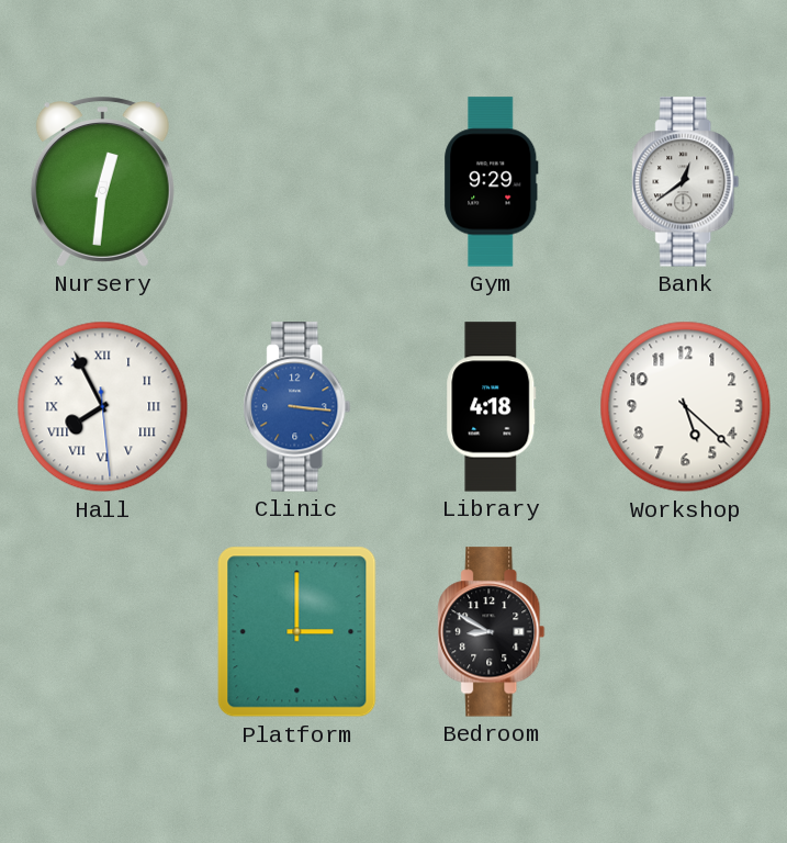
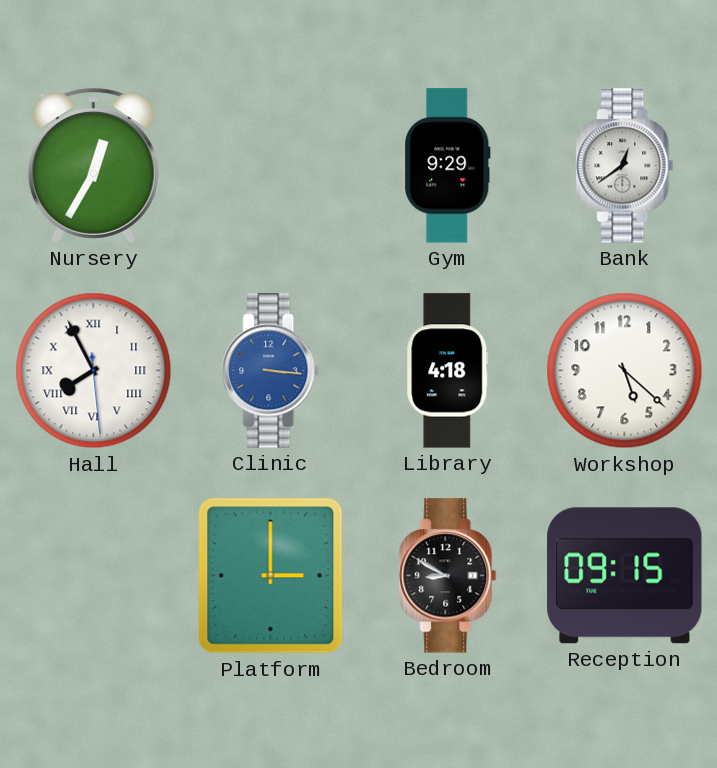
Nursery: 12:31 -> 12:35 (93, 166)
Reception: none -> 09:15 (625, 576)
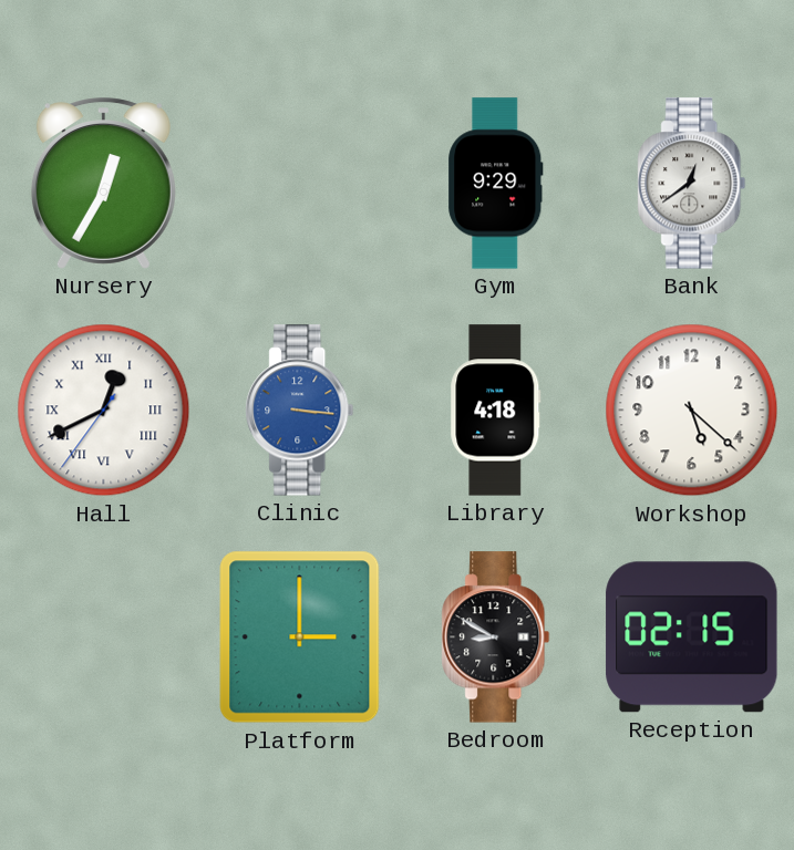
Hall: 7:55 -> 12:40 (104, 411)
Reception: 09:15 -> 02:15 (692, 637)
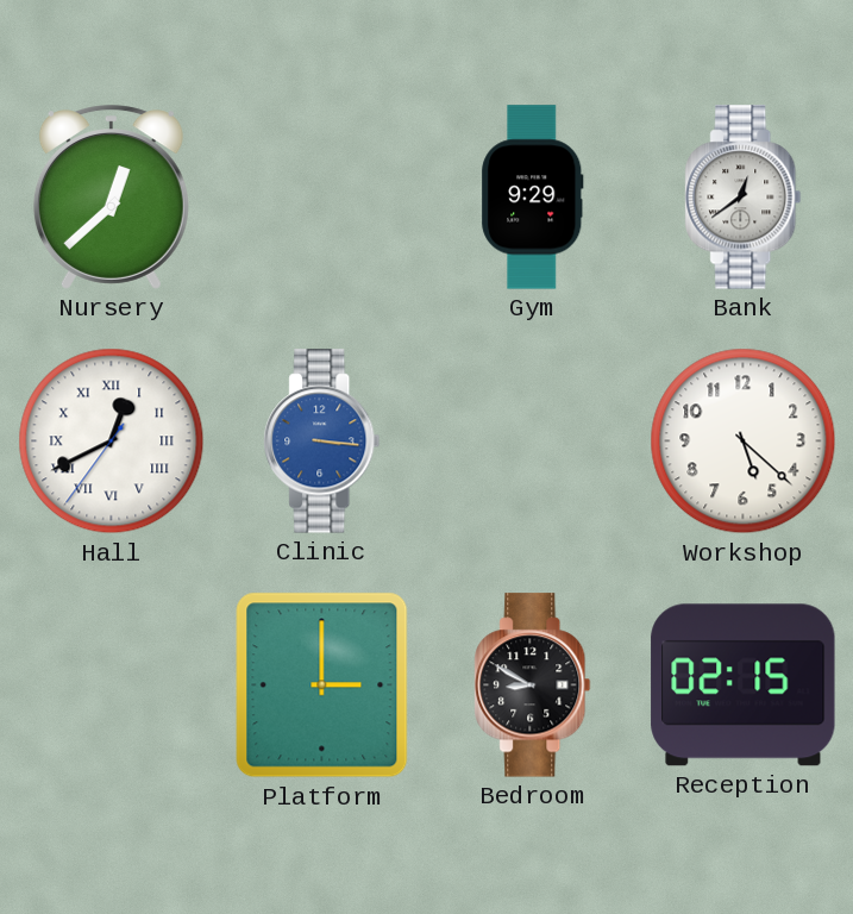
Nursery: 12:35 -> 12:38 (111, 198)
Library: 4:18 -> none (496, 411)
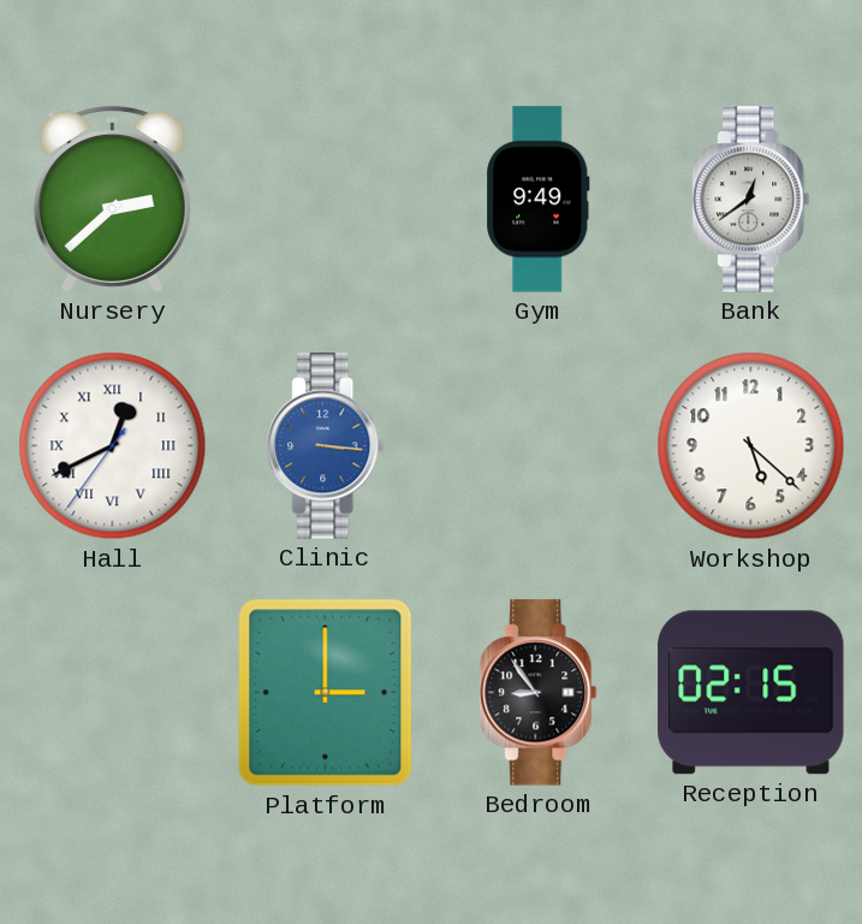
Nursery: 12:38 -> 2:38 (112, 200)
Gym: 9:29 -> 9:49 (539, 200)
Bedroom: 8:50 -> 8:54 (539, 693)
